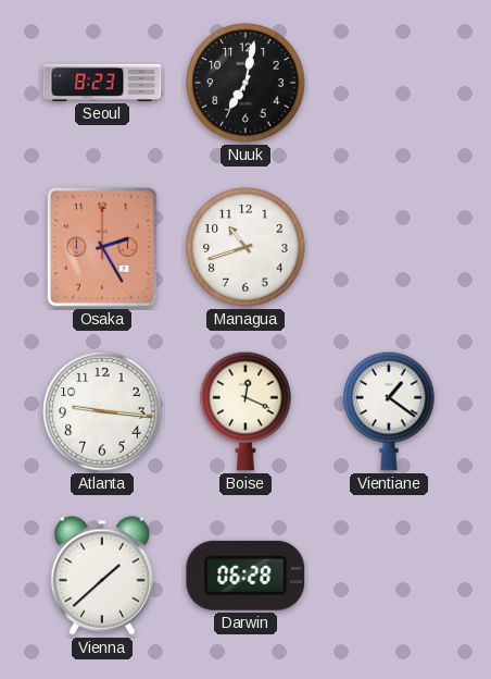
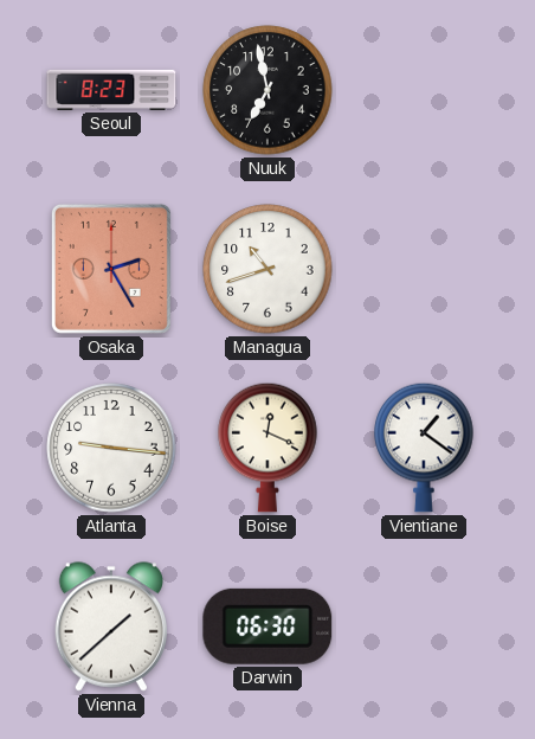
Nuuk: 7:02 -> 6:58 (267, 90)
Darwin: 06:28 -> 06:30 (267, 626)
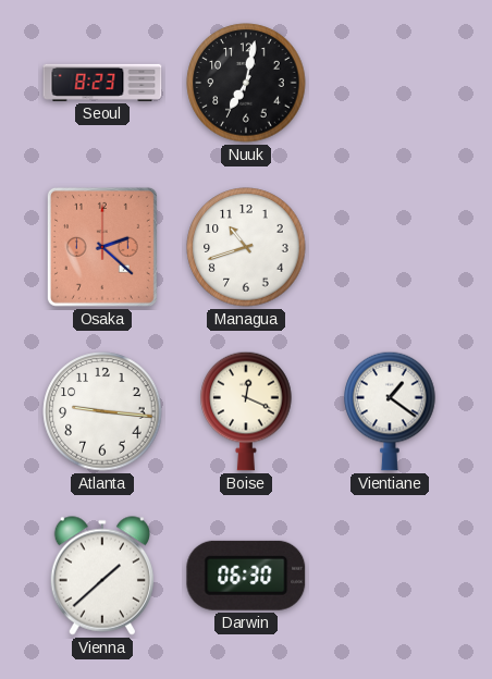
Nuuk: 6:58 -> 7:02 (246, 83)
Osaka: 2:25 -> 2:22 (102, 247)
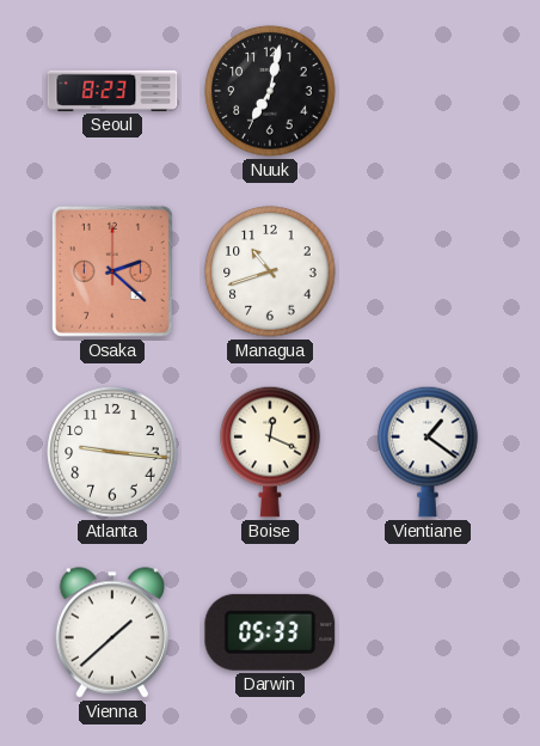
Darwin: 06:30 -> 05:33 (270, 632)
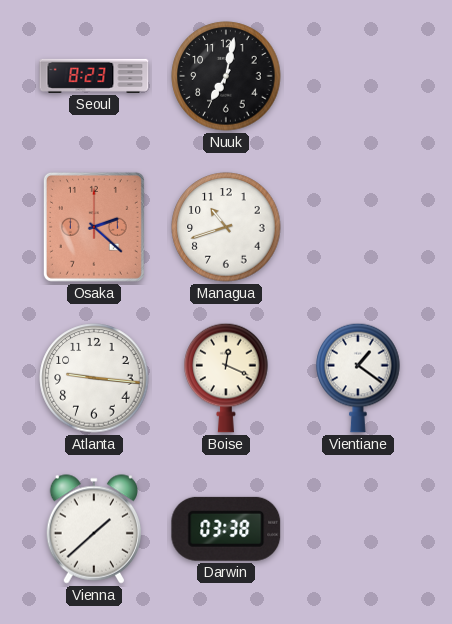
Darwin: 05:33 -> 03:38 (226, 529)
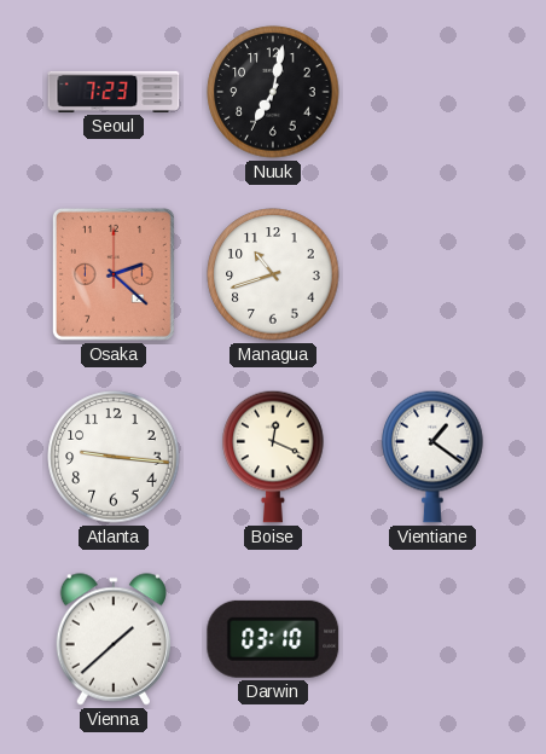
Seoul: 8:23 -> 7:23 (114, 92)
Darwin: 03:38 -> 03:10 (273, 639)
